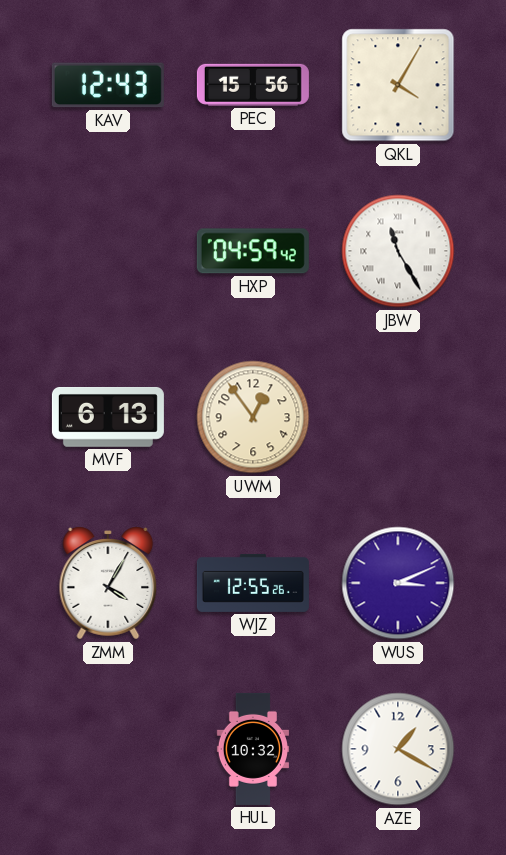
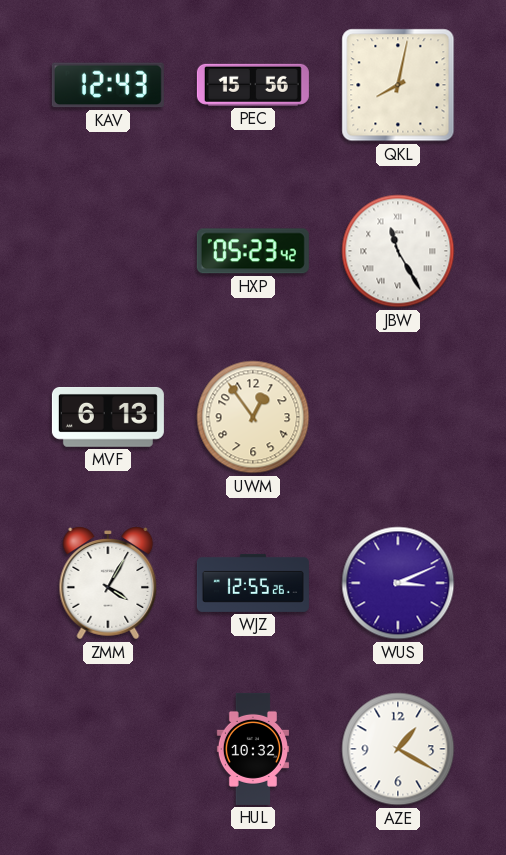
QKL: 4:05 -> 8:02 (398, 85)
HXP: 04:59 -> 05:23 (253, 251)
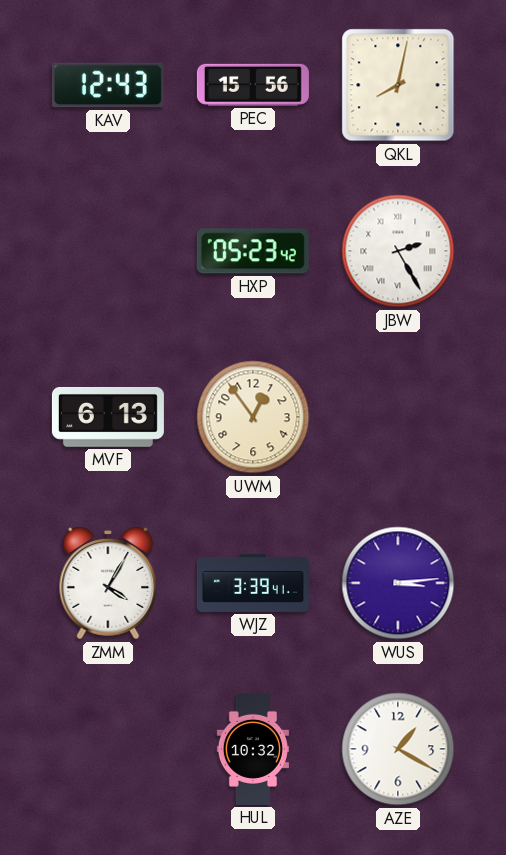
JBW: 11:25 -> 2:25 (398, 251)
WJZ: 12:55 -> 3:39 (253, 583)
WUS: 3:11 -> 3:14 (398, 583)
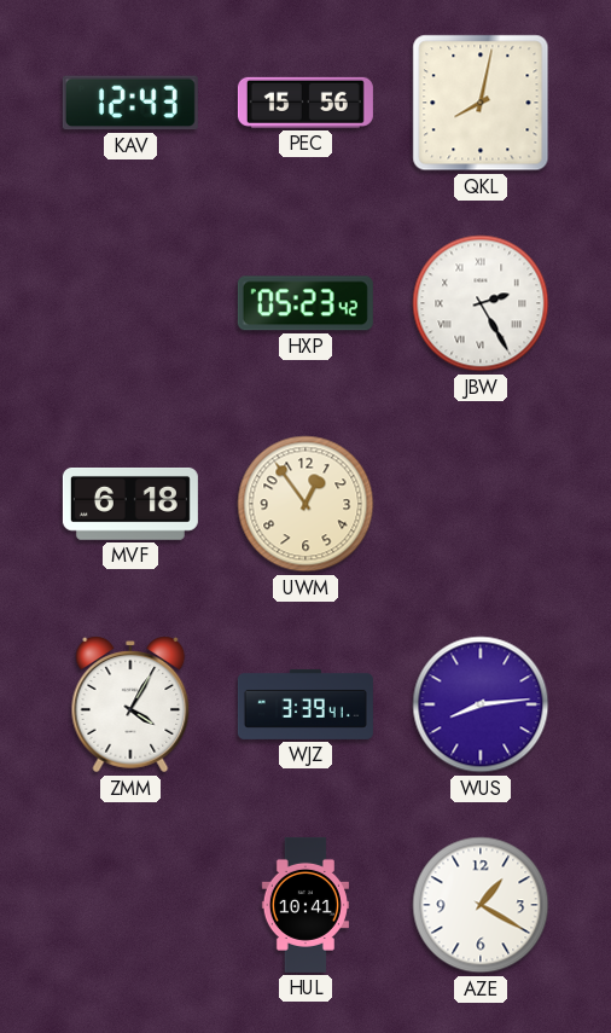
MVF: 6:13 -> 6:18 (130, 505)
WUS: 3:14 -> 8:14 (481, 704)
HUL: 10:32 -> 10:41 (305, 905)
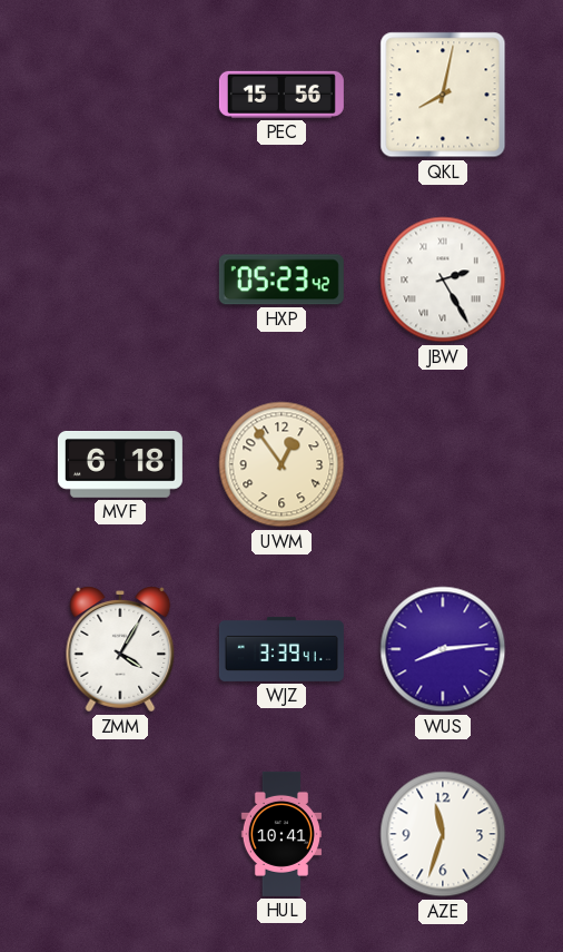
KAV: 12:43 -> none (130, 103)
AZE: 1:20 -> 11:33 (443, 834)
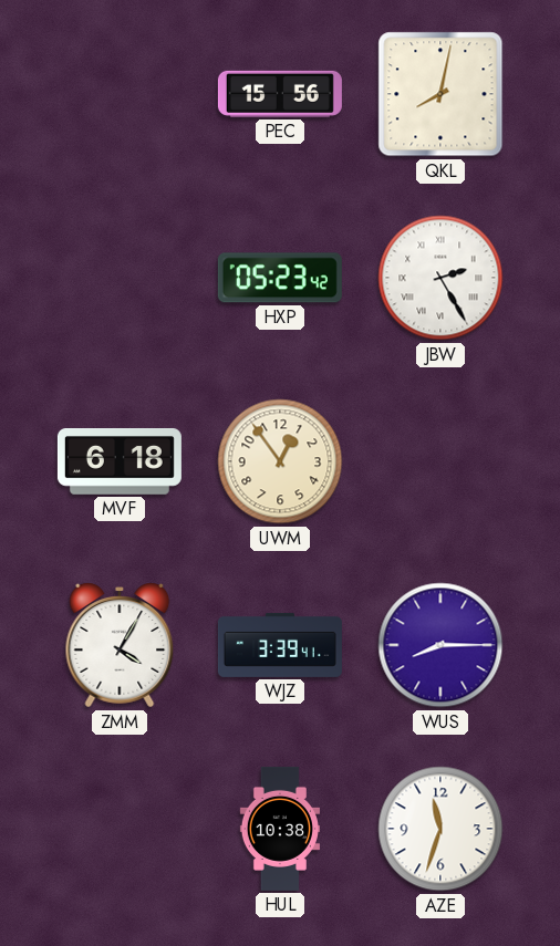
WUS: 8:14 -> 8:15 (440, 645)
HUL: 10:41 -> 10:38 (280, 829)
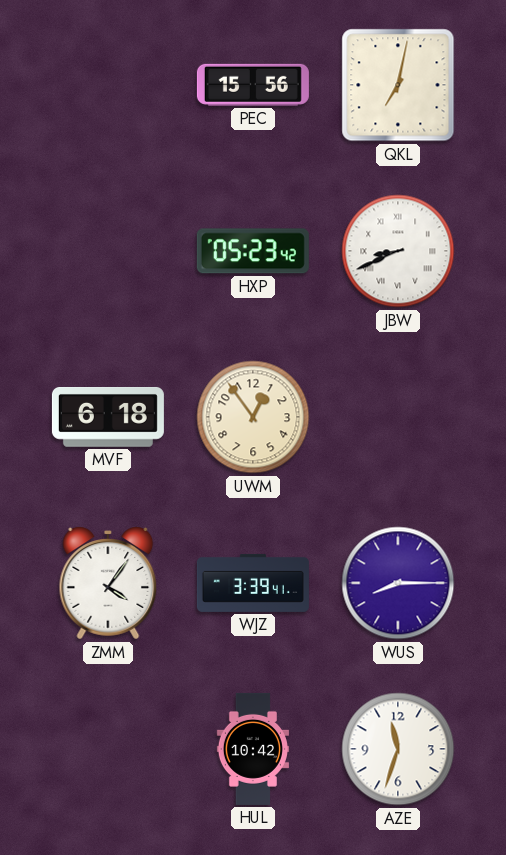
QKL: 8:02 -> 7:02 (398, 85)
JBW: 2:25 -> 8:41 (398, 251)
ZMM: 4:05 -> 4:06 (108, 583)
HUL: 10:38 -> 10:42 (253, 749)
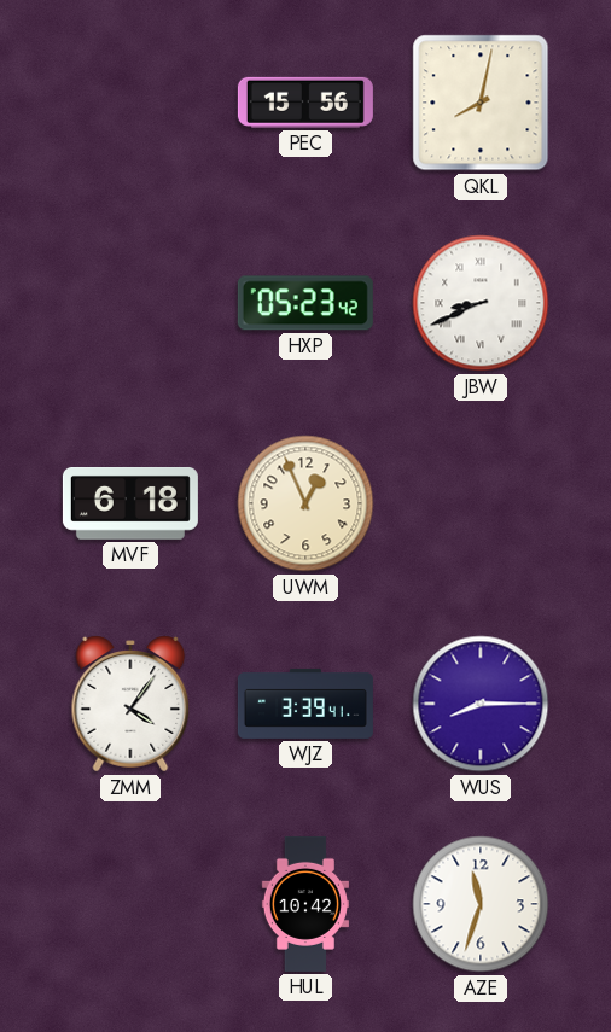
QKL: 7:02 -> 8:02 (481, 103)
UWM: 12:54 -> 12:56 (305, 503)
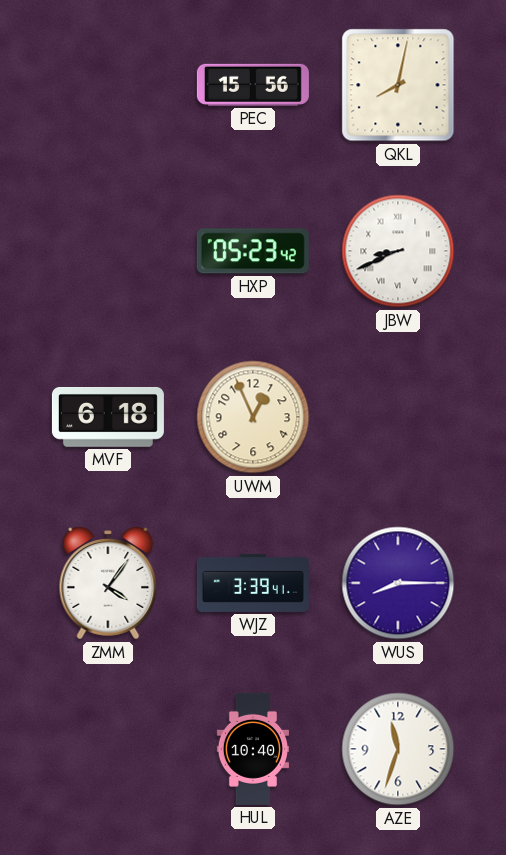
HUL: 10:42 -> 10:40 (253, 749)
